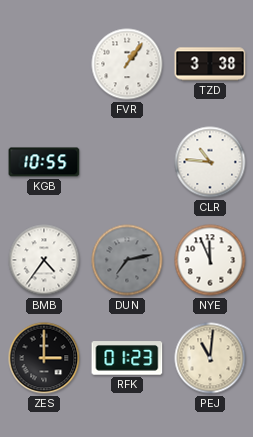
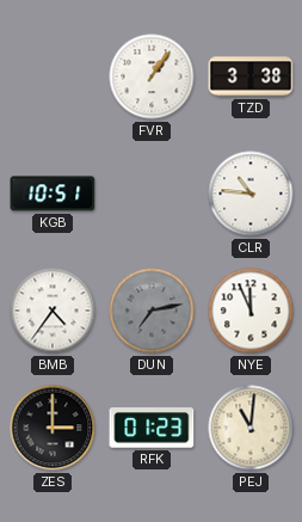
KGB: 10:55 -> 10:51 (53, 194)
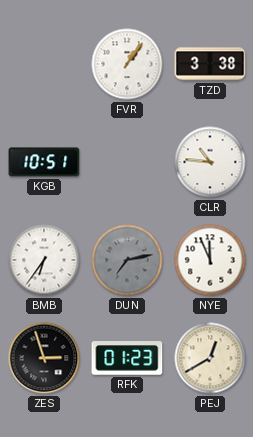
BMB: 4:36 -> 6:36 (44, 260)
ZES: 3:00 -> 2:57 (44, 358)
PEJ: 11:01 -> 12:40 (210, 358)
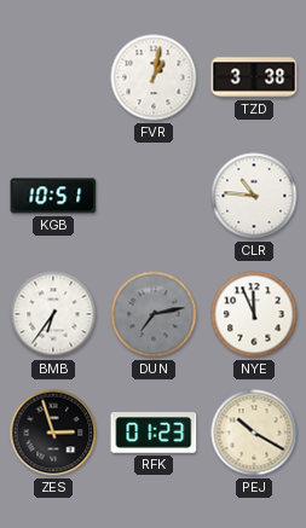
FVR: 1:06 -> 1:02 (154, 77)
PEJ: 12:40 -> 10:20 (254, 433)
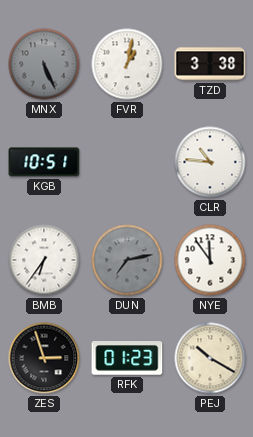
MNX: none -> 5:26 (44, 64)
NYE: 11:56 -> 11:54 (210, 260)
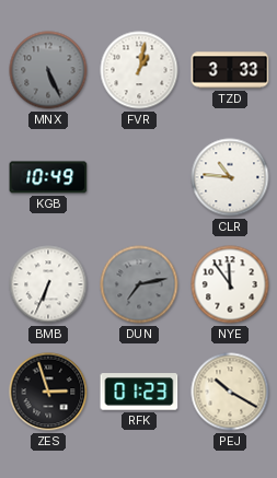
TZD: 3:38 -> 3:33 (230, 70)
KGB: 10:51 -> 10:49 (48, 177)
BMB: 6:36 -> 6:34 (48, 284)
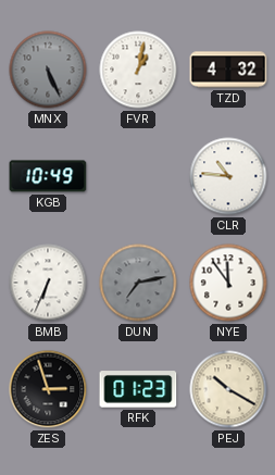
TZD: 3:33 -> 4:32 (228, 70)
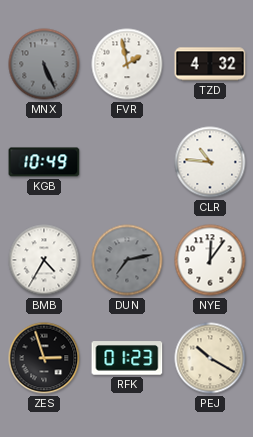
FVR: 1:02 -> 1:58 (127, 64)
BMB: 6:34 -> 4:35 (44, 260)
NYE: 11:54 -> 12:06 (210, 260)
